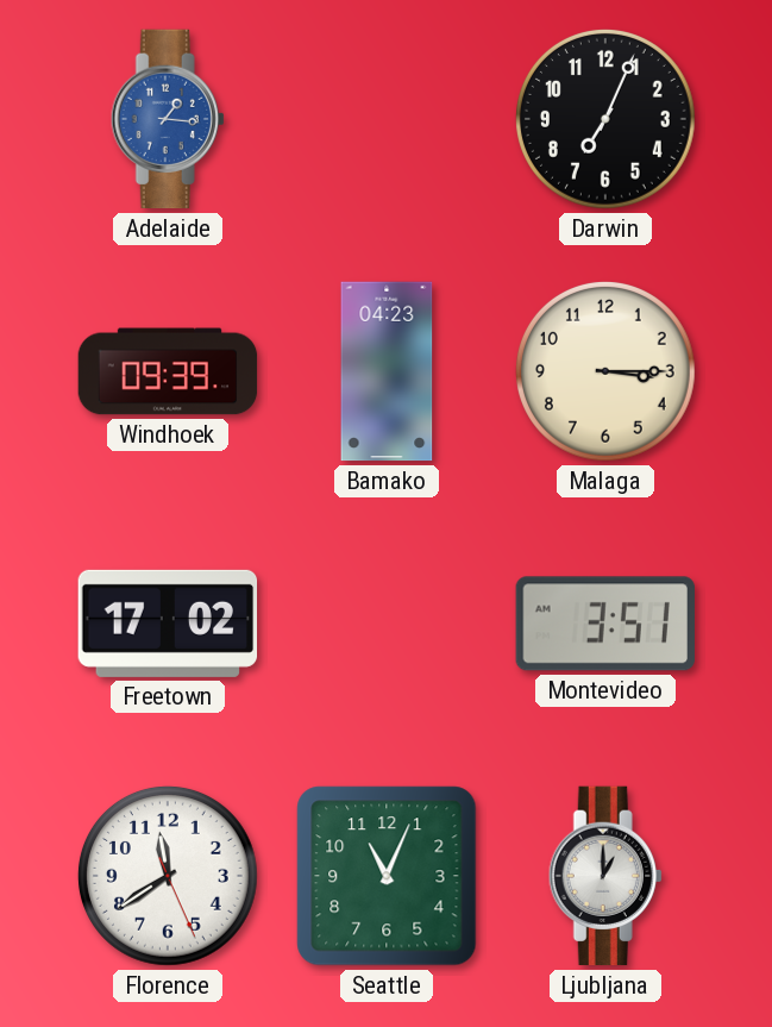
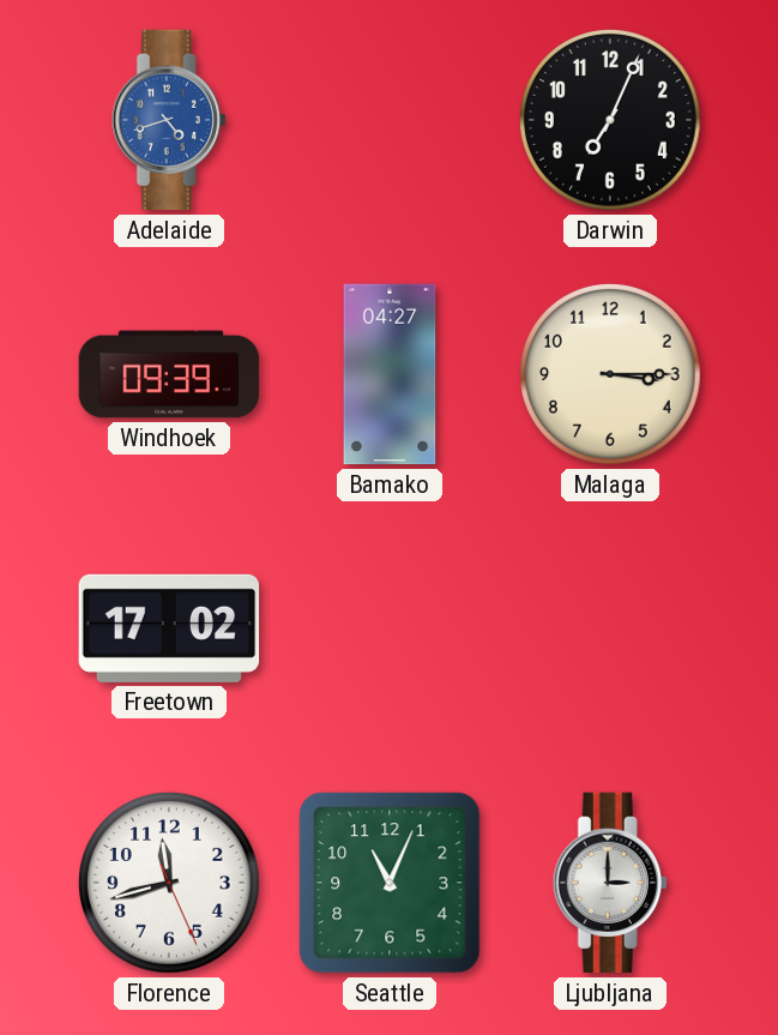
Adelaide: 1:16 -> 4:42 (169, 120)
Bamako: 04:23 -> 04:27 (390, 374)
Montevideo: 3:51 -> none (604, 624)
Florence: 11:39 -> 11:42 (169, 883)
Ljubljana: 1:00 -> 3:00 (610, 883)
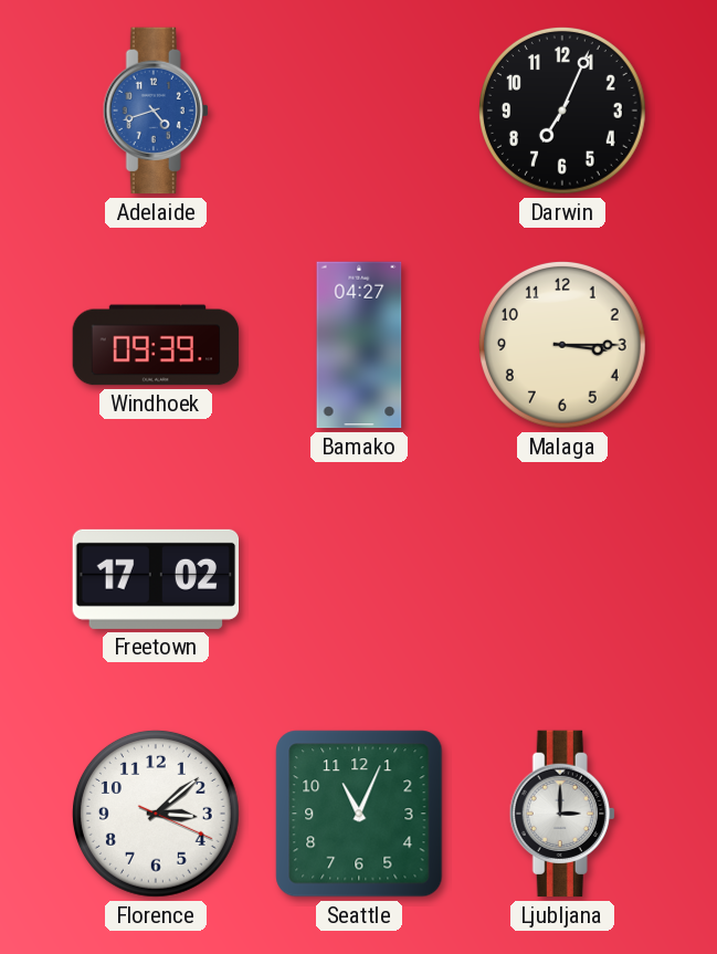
Florence: 11:42 -> 3:08 (156, 814)
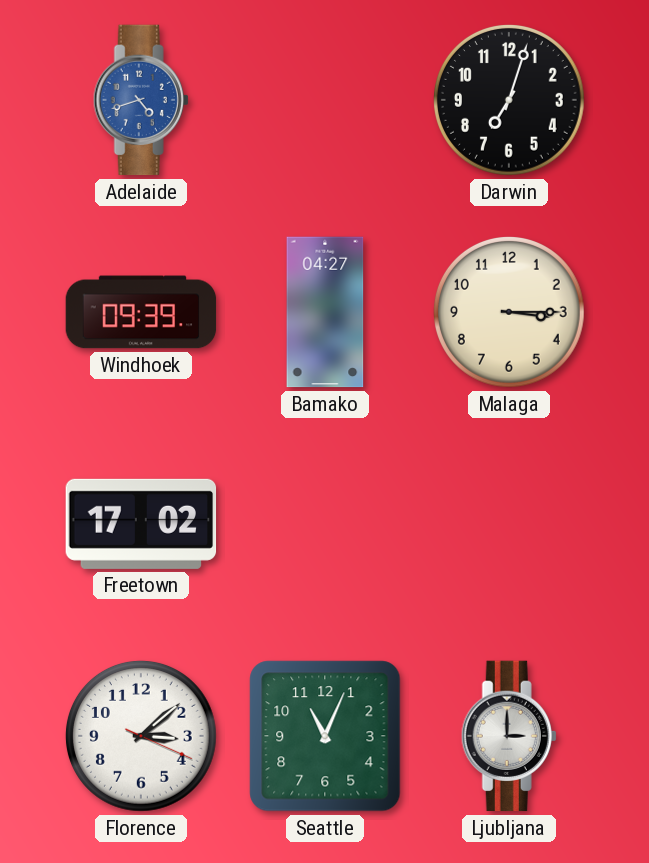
Darwin: 7:04 -> 7:03 (509, 100)
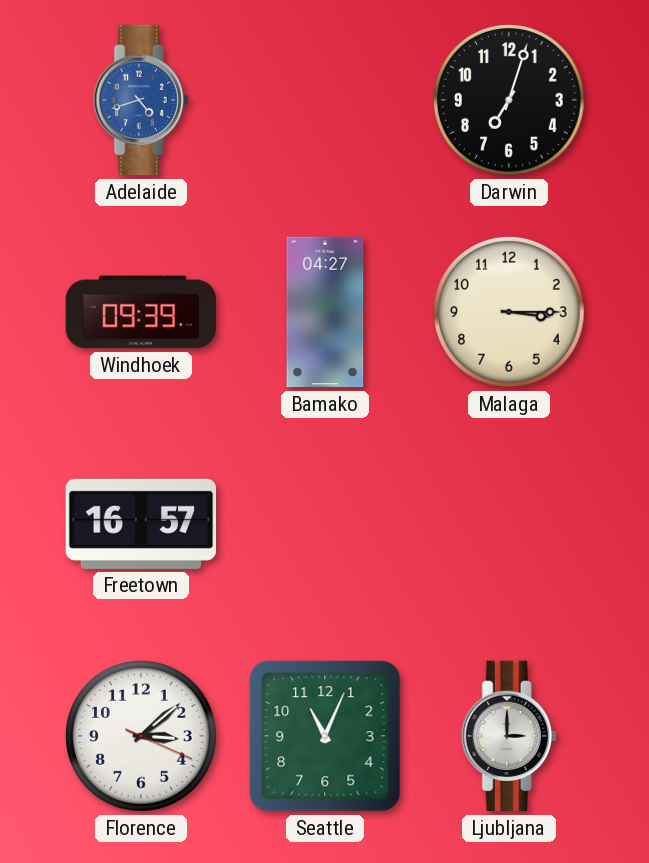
Freetown: 17:02 -> 16:57 (141, 524)
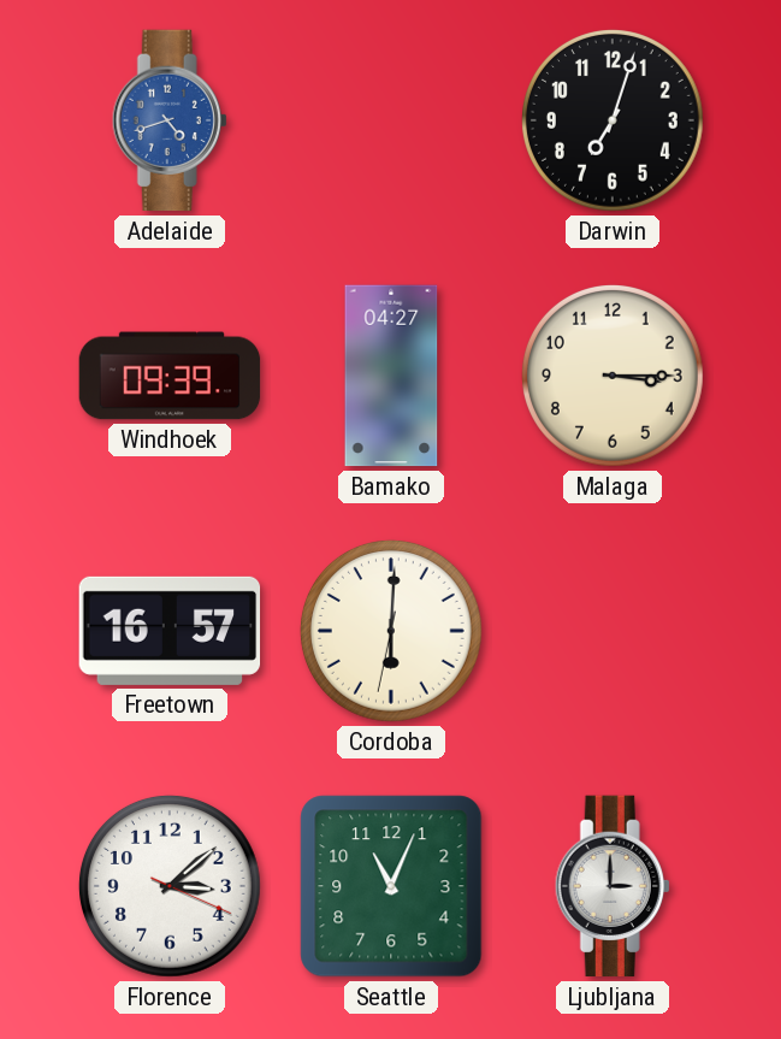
Cordoba: none -> 6:00 (391, 631)
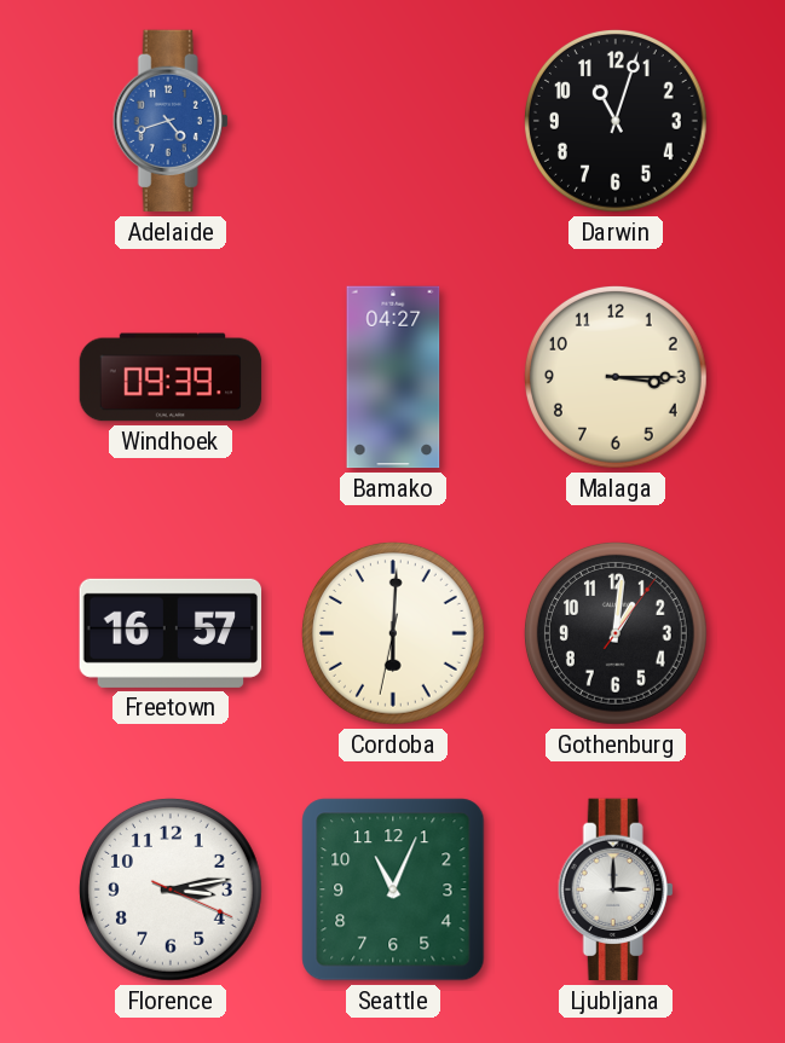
Darwin: 7:03 -> 11:03 (616, 121)
Gothenburg: none -> 1:01 (616, 633)
Florence: 3:08 -> 3:13 (171, 890)
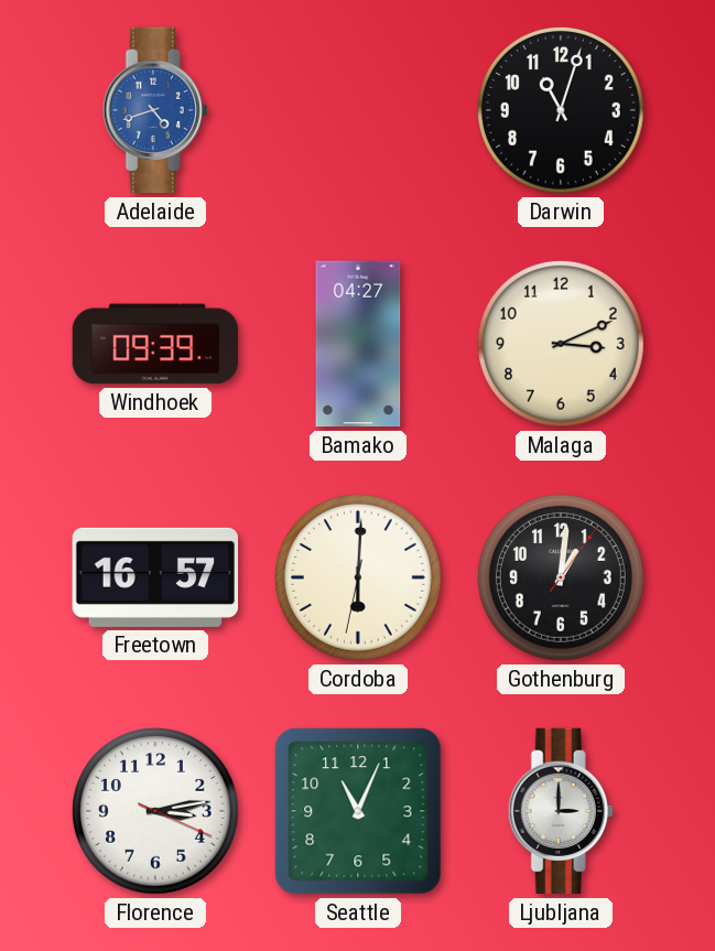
Malaga: 3:15 -> 3:11 (561, 344)
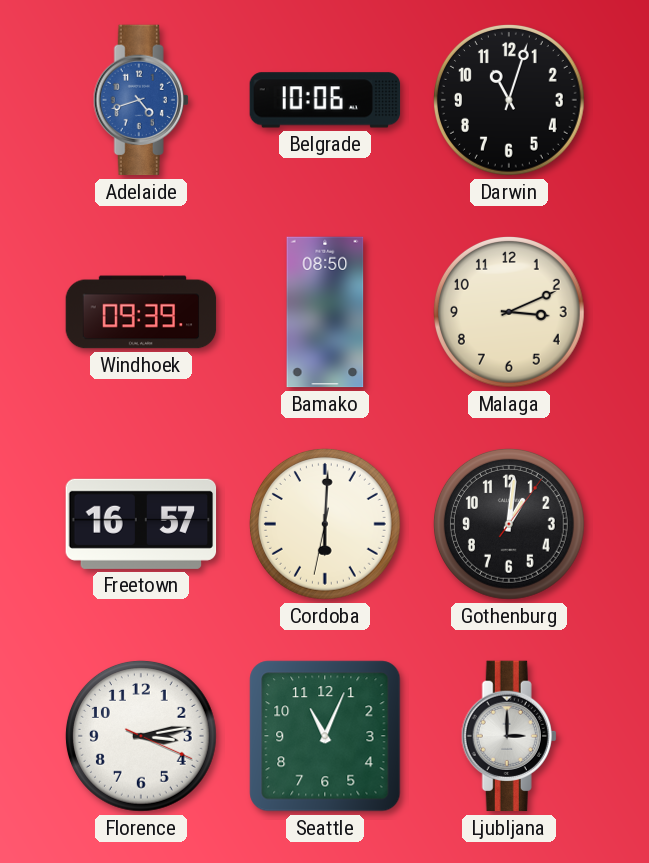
Belgrade: none -> 10:06 (325, 100)
Bamako: 04:27 -> 08:50 (325, 312)
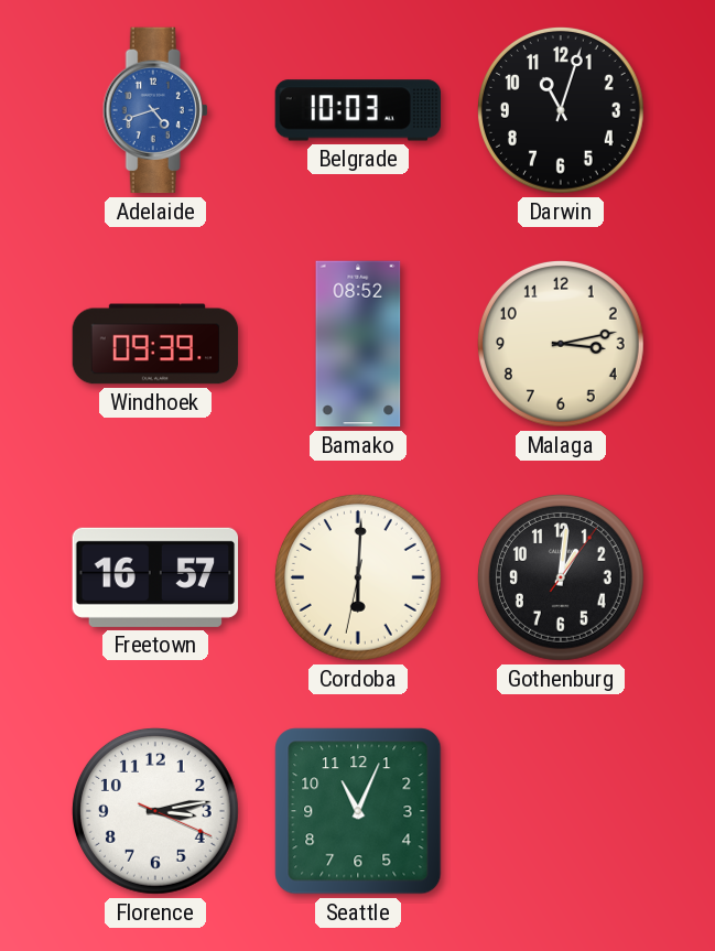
Belgrade: 10:06 -> 10:03 (358, 110)
Bamako: 08:50 -> 08:52 (358, 344)
Malaga: 3:11 -> 3:13 (561, 344)
Ljubljana: 3:00 -> none (509, 736)
